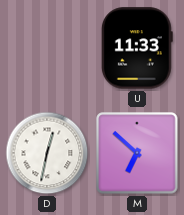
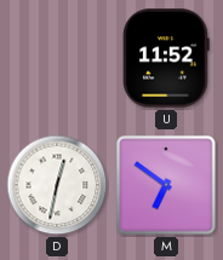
U: 11:33 -> 11:52 (166, 58)
M: 6:52 -> 6:51 (166, 185)
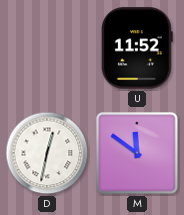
M: 6:51 -> 11:51 (137, 153)
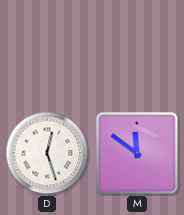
U: 11:52 -> none (137, 48)
D: 12:32 -> 12:27 (47, 153)
